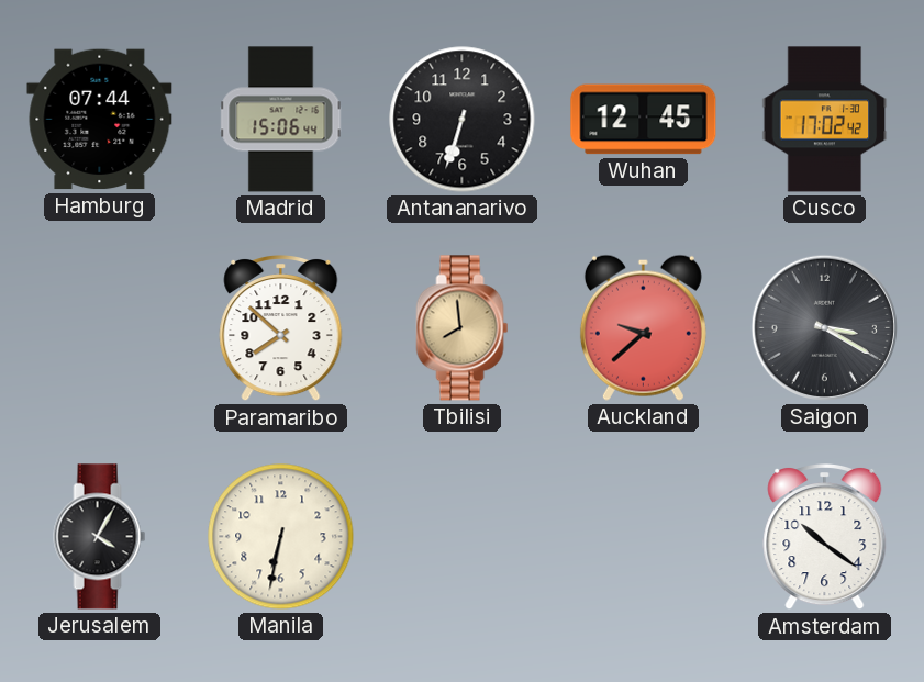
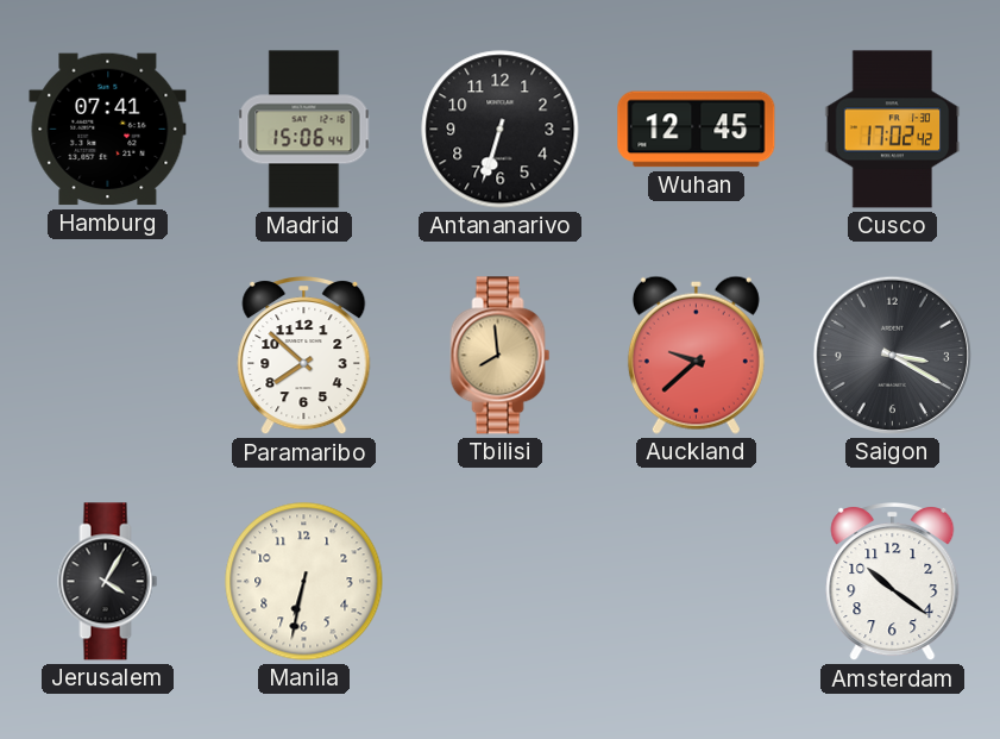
Hamburg: 07:44 -> 07:41 (108, 130)
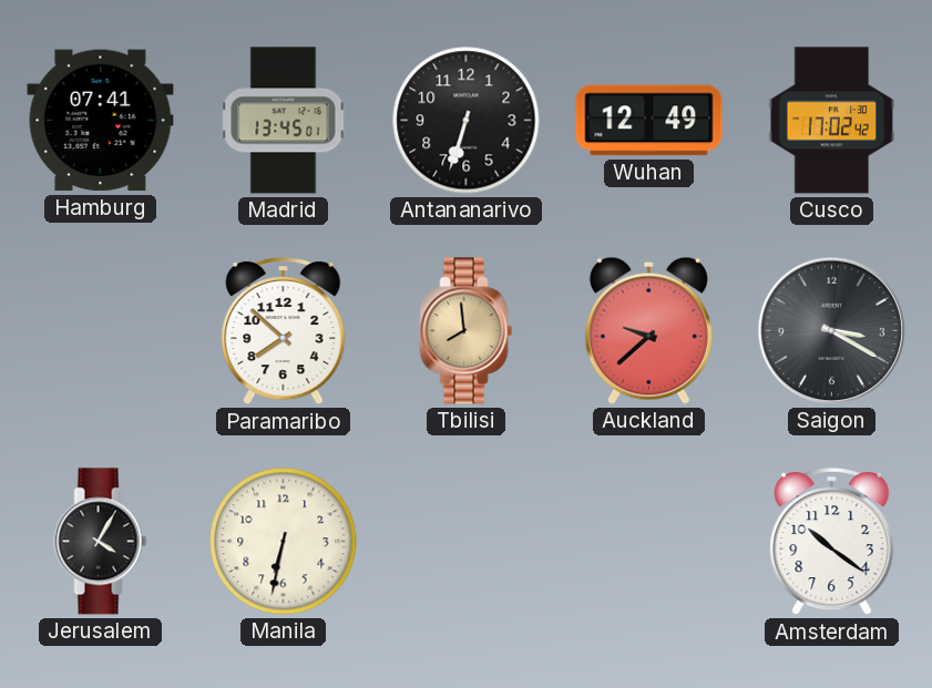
Madrid: 15:06 -> 13:45 (284, 121)
Wuhan: 12:45 -> 12:49 (649, 121)
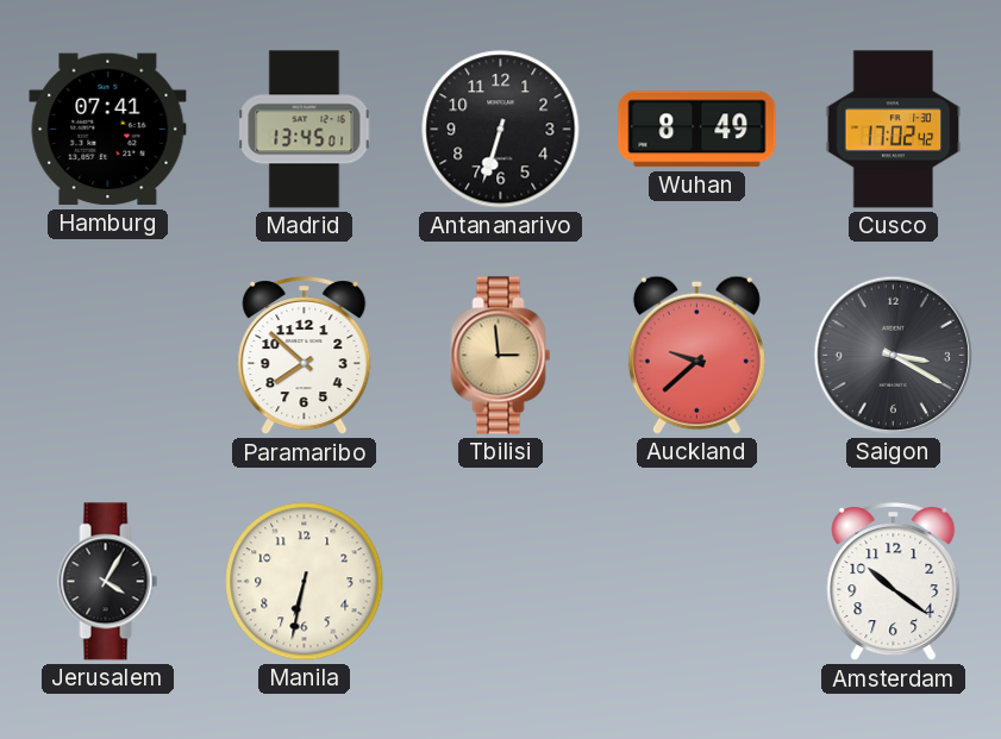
Wuhan: 12:49 -> 8:49 (697, 130)
Tbilisi: 7:59 -> 2:59 (501, 356)
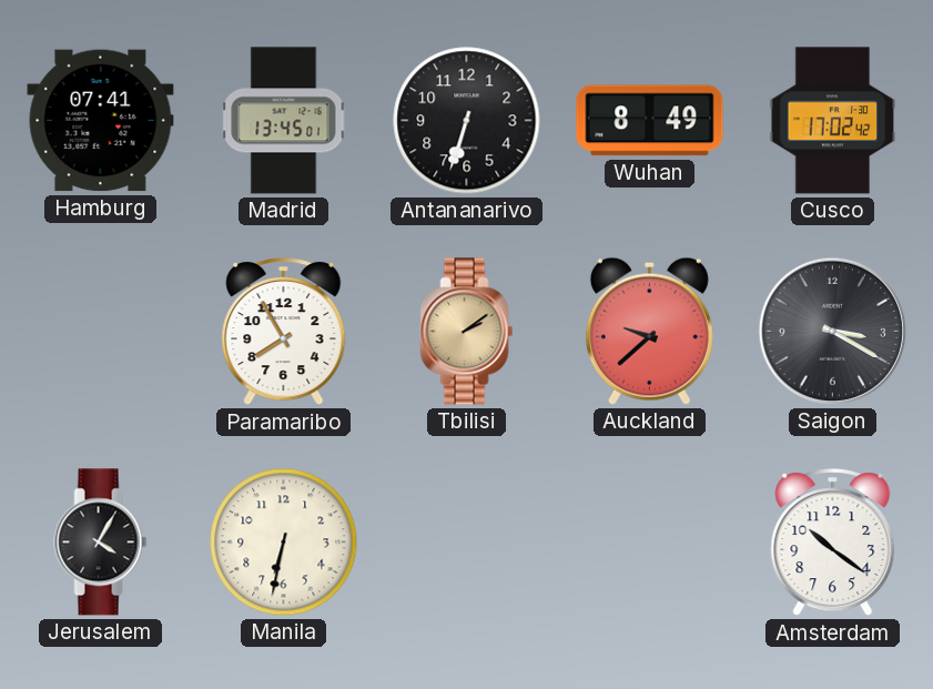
Paramaribo: 7:52 -> 7:55 (284, 333)
Tbilisi: 2:59 -> 2:09 (467, 332)
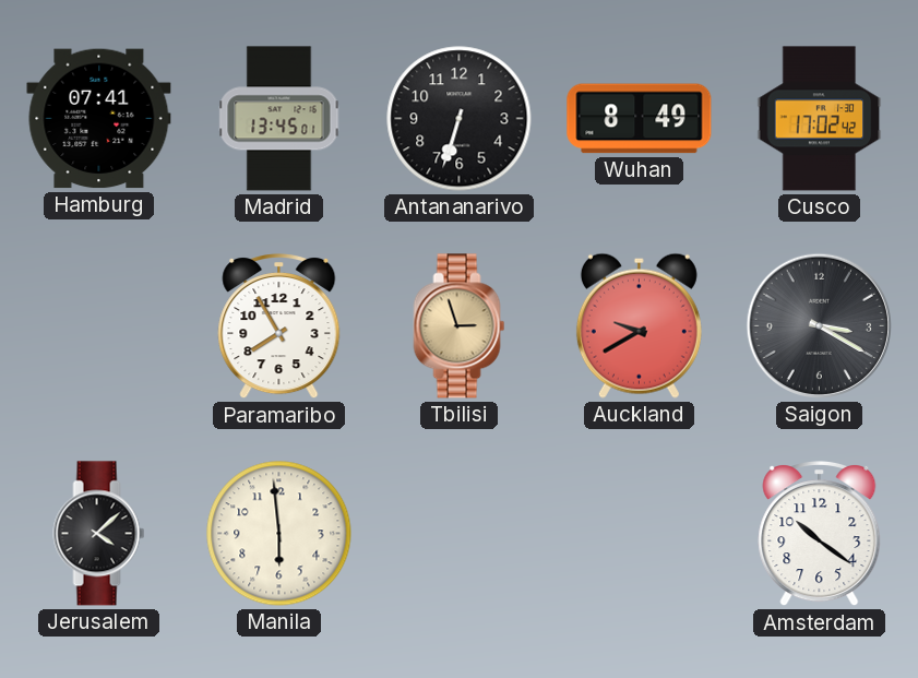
Tbilisi: 2:09 -> 2:57 (460, 326)
Auckland: 9:38 -> 9:40 (639, 325)
Jerusalem: 4:05 -> 4:08 (99, 534)
Manila: 6:32 -> 5:59 (279, 534)
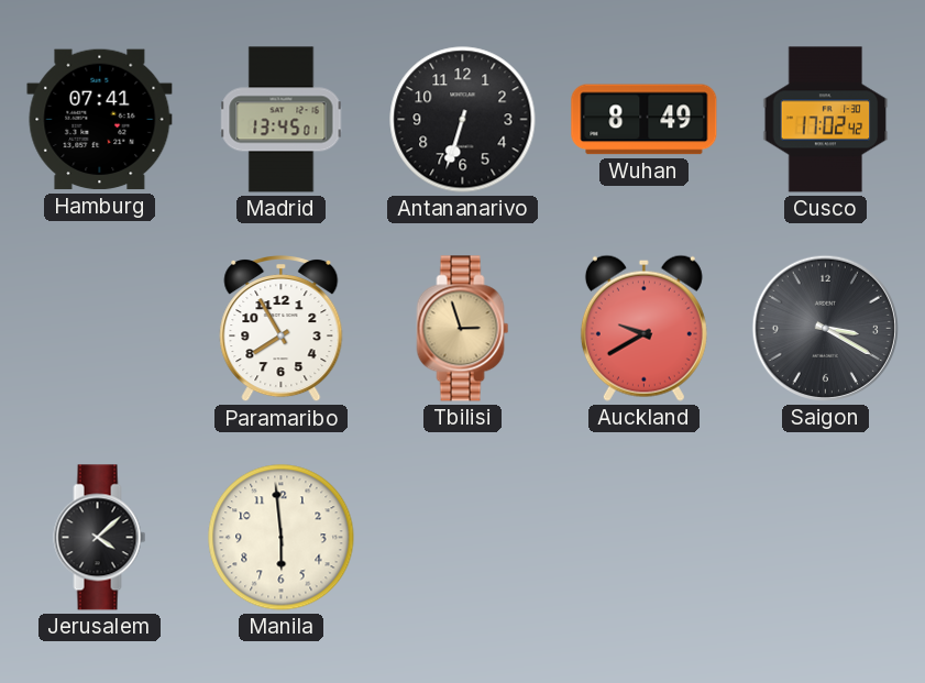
Amsterdam: 10:21 -> none (820, 535)
